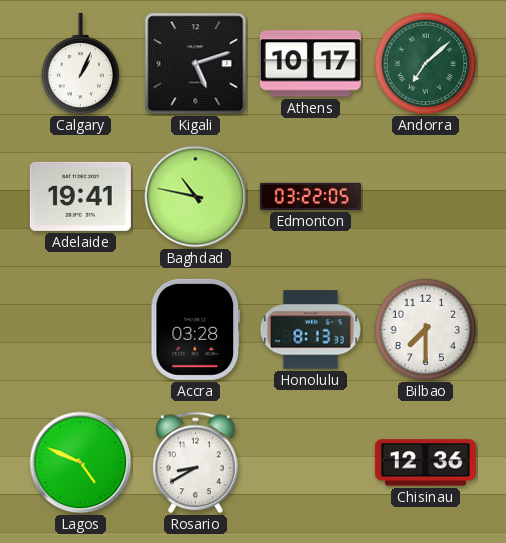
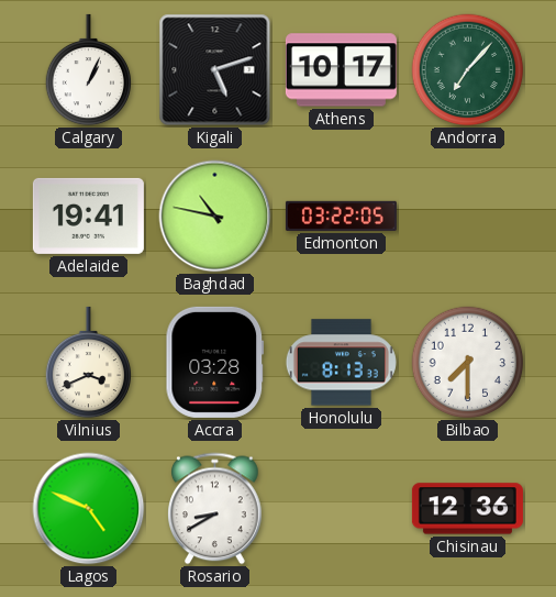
Andorra: 7:08 -> 7:07 (468, 70)
Vilnius: none -> 3:41 (88, 363)
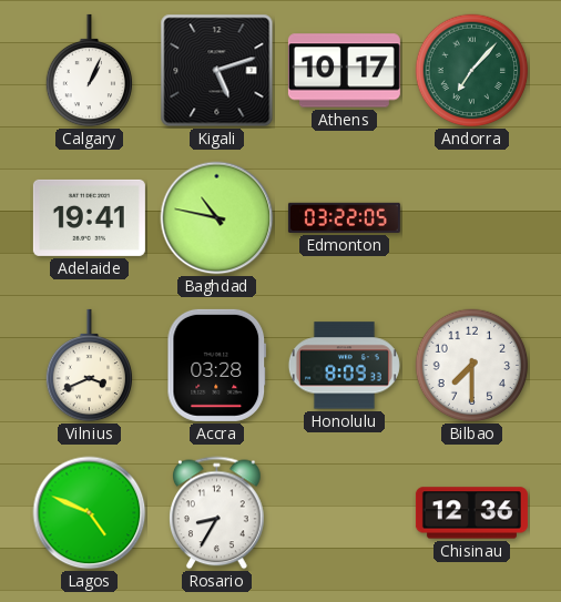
Honolulu: 8:13 -> 8:09 (344, 366)
Rosario: 8:40 -> 8:35 (217, 513)
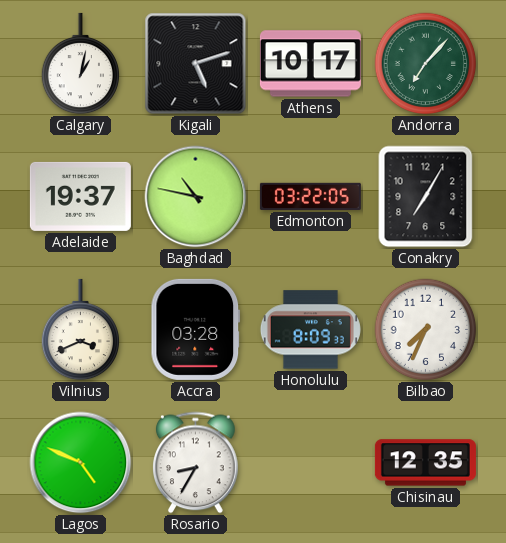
Calgary: 1:04 -> 1:02 (80, 64)
Adelaide: 19:41 -> 19:37 (80, 196)
Conakry: none -> 7:05 (426, 197)
Bilbao: 7:30 -> 7:34 (426, 330)
Chisinau: 12:36 -> 12:35 (425, 463)
